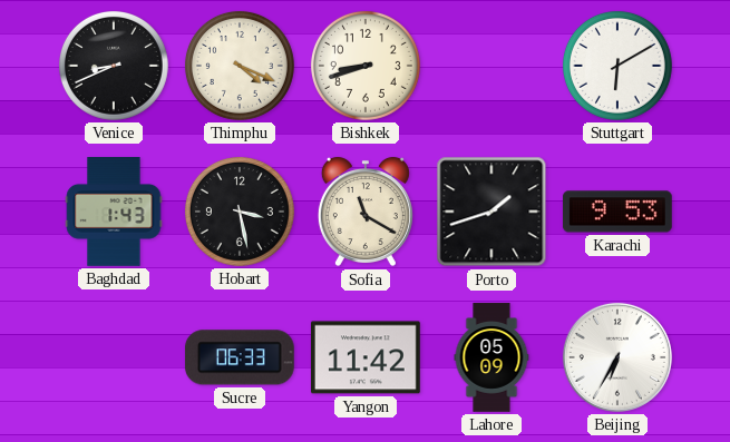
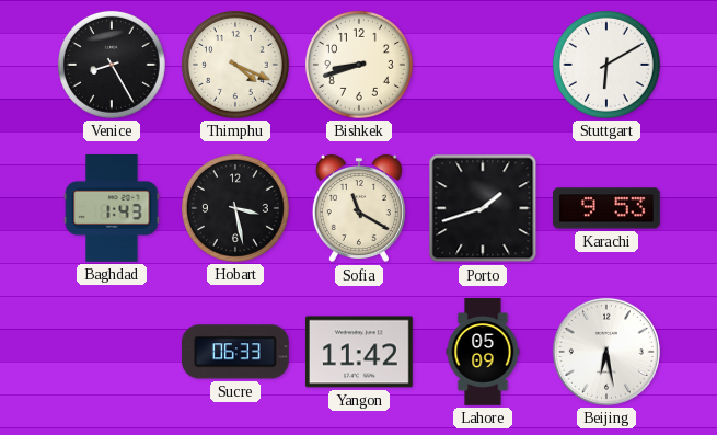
Venice: 8:41 -> 8:25 (112, 65)
Beijing: 6:35 -> 6:28 (606, 352)
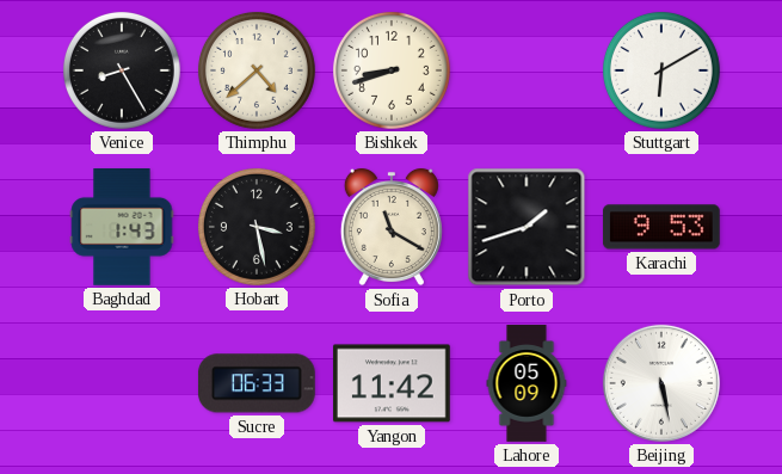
Thimphu: 4:19 -> 4:38 (257, 70)
Beijing: 6:28 -> 5:28 (661, 383)
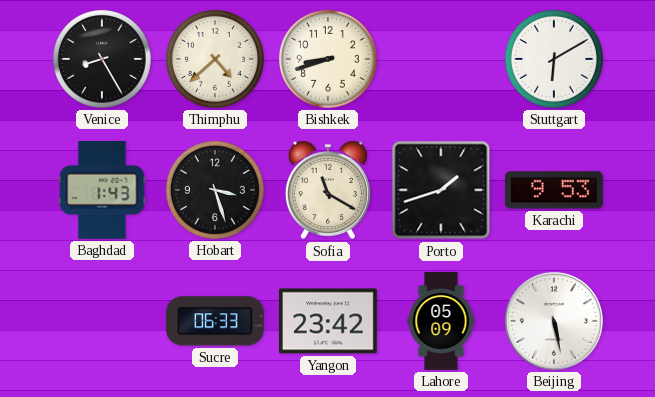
Hobart: 3:28 -> 3:27 (215, 190)
Yangon: 11:42 -> 23:42 (328, 321)
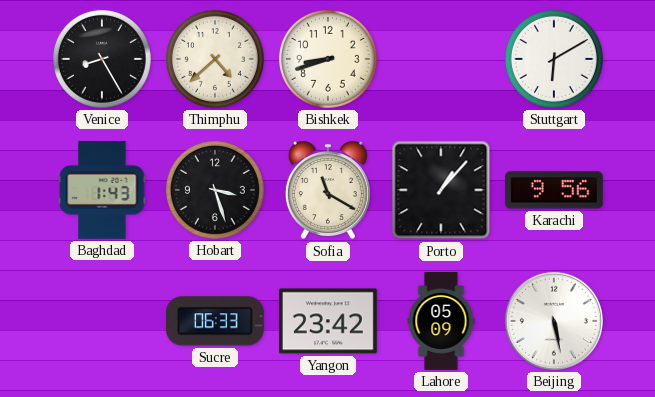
Porto: 1:42 -> 1:07 (441, 190)
Karachi: 9:53 -> 9:56 (554, 190)
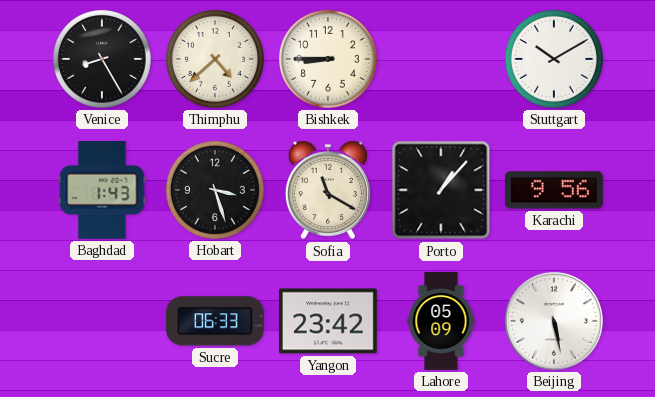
Bishkek: 8:42 -> 8:45 (328, 59)
Stuttgart: 6:10 -> 10:10 (554, 59)
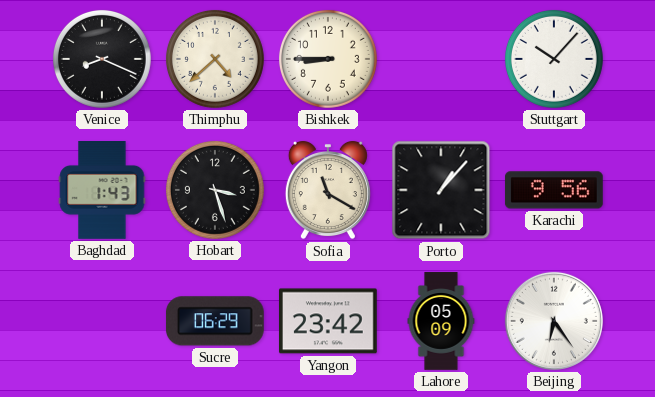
Venice: 8:25 -> 8:19 (102, 59)
Stuttgart: 10:10 -> 10:07 (554, 59)
Sucre: 06:33 -> 06:29 (215, 321)
Beijing: 5:28 -> 6:24 (554, 321)
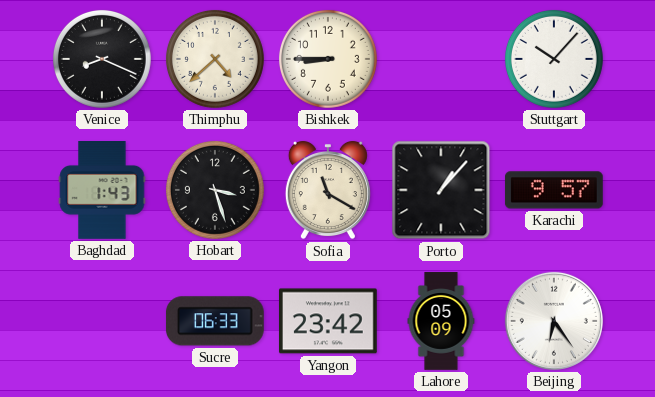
Karachi: 9:56 -> 9:57 (554, 190)
Sucre: 06:29 -> 06:33 (215, 321)
